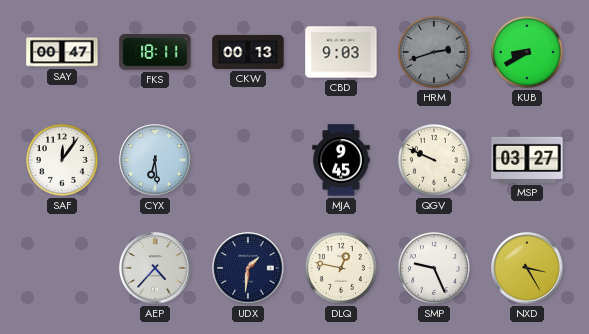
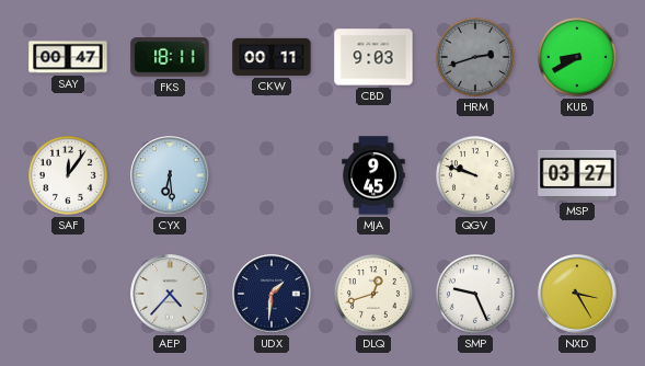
CKW: 00:13 -> 00:11 (272, 57)
QGV: 9:49 -> 9:48 (475, 175)
DLQ: 12:47 -> 12:42 (373, 294)
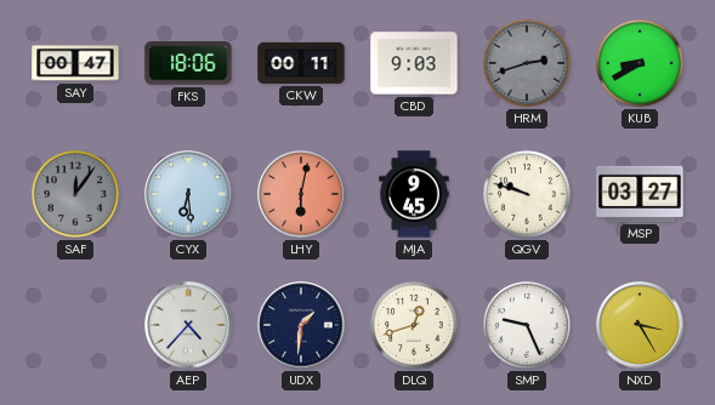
FKS: 18:11 -> 18:06 (188, 63)
SAF dial: white -> grey (75, 194)
LHY: none -> 6:02 (301, 194)
